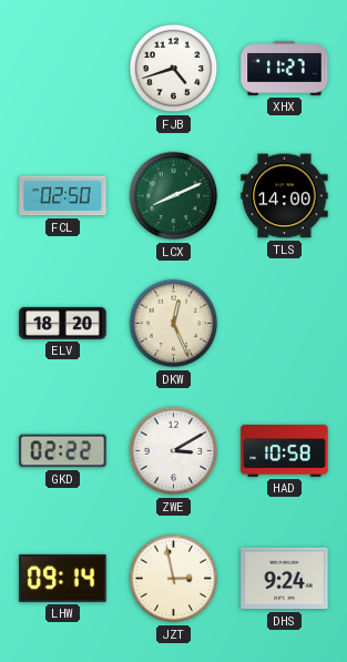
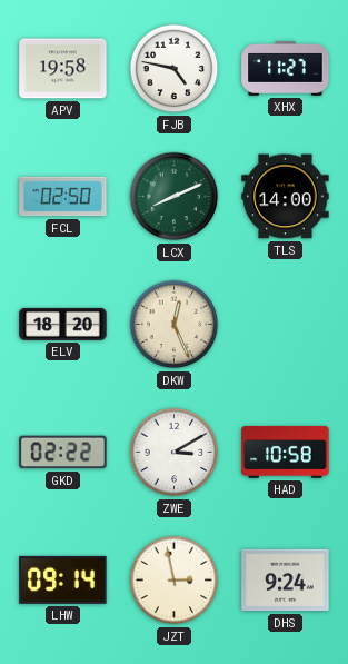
APV: none -> 19:58 (63, 69)
FJB: 4:42 -> 4:47 (175, 69)
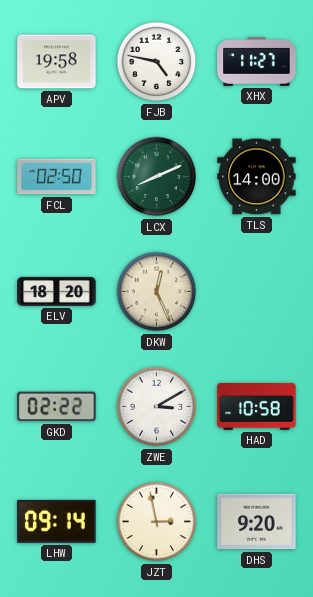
DHS: 9:24 -> 9:20 (257, 522)
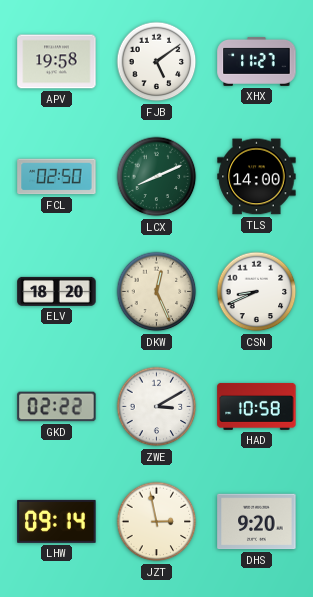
FJB: 4:47 -> 5:09 (157, 62)
CSN: none -> 8:41 (257, 292)
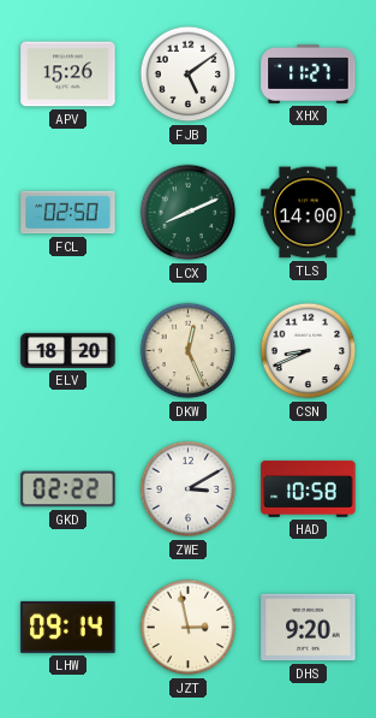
APV: 19:58 -> 15:26 (68, 75)
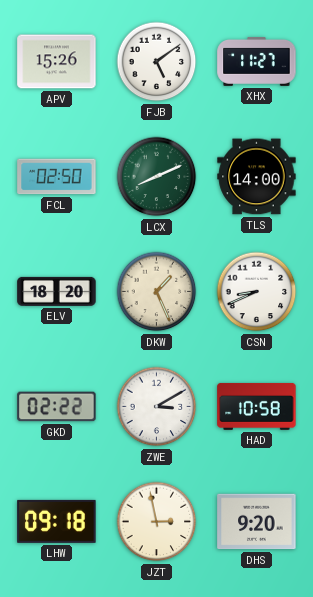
DKW: 12:26 -> 1:26 (157, 292)
LHW: 09:14 -> 09:18 (57, 521)
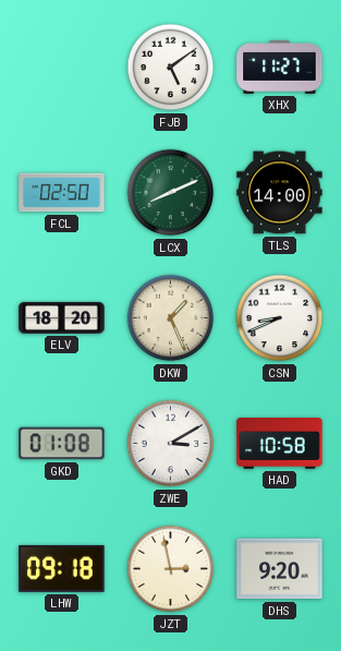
APV: 15:26 -> none (57, 62)
GKD: 02:22 -> 01:08 (62, 444)
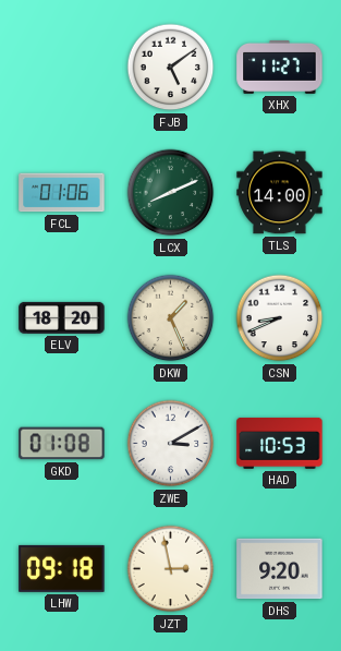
FCL: 02:50 -> 01:06 (62, 193)
HAD: 10:58 -> 10:53 (280, 443)
